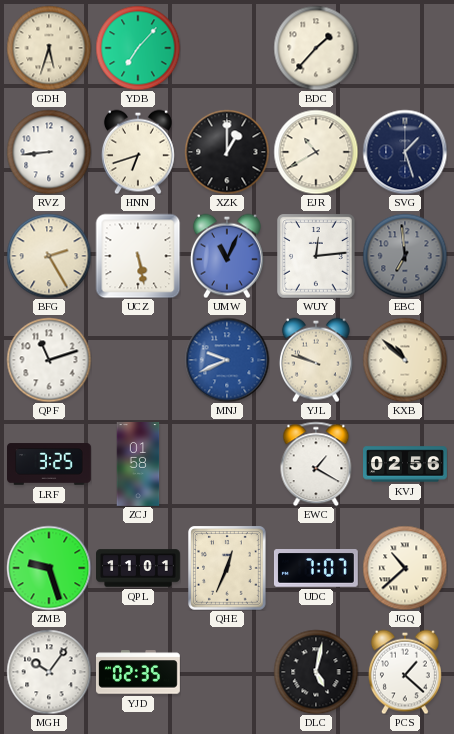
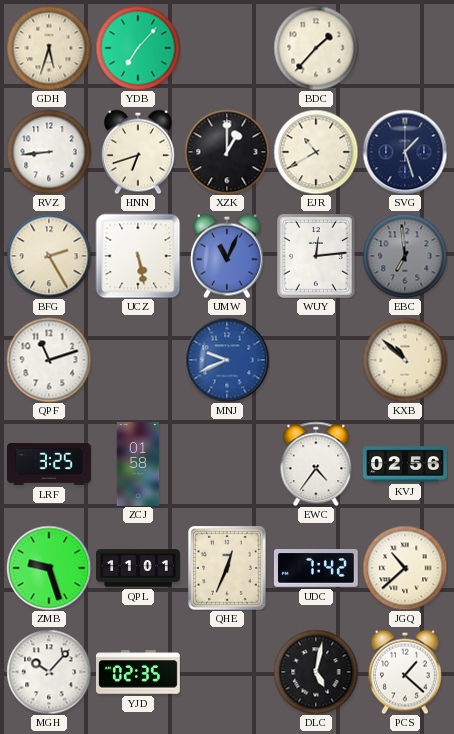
YJL: 9:48 -> none (316, 360)
EWC: 1:20 -> 4:36 (316, 464)
UDC: 7:07 -> 7:42 (316, 569)
MGH: 10:06 -> 10:07 (49, 672)
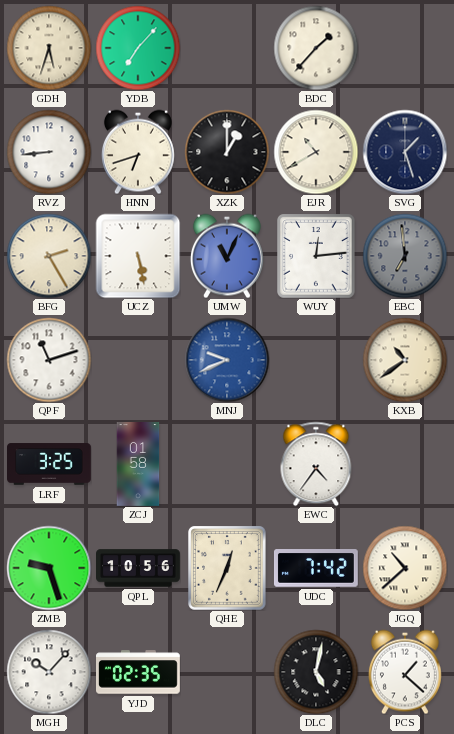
KXB: 10:52 -> 10:39 (405, 360)
KVJ: 02:56 -> none (406, 464)
QPL: 11:01 -> 10:56 (139, 568)
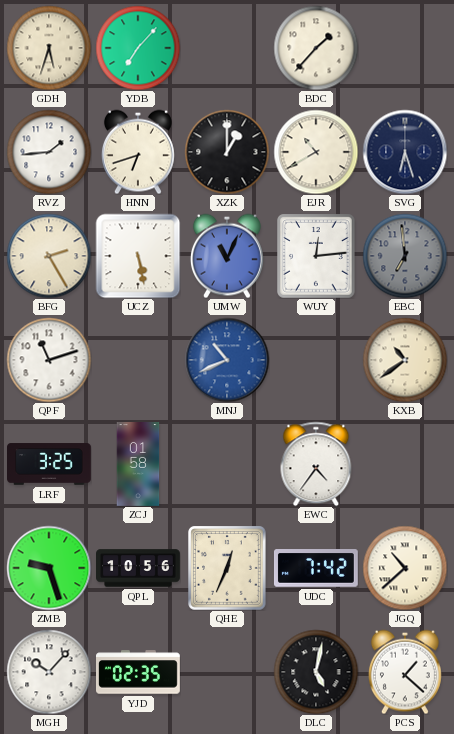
RVZ: 8:44 -> 1:44 (49, 152)
SVG: 1:27 -> 6:27 (405, 152)
MNJ: 9:41 -> 10:41 (227, 360)
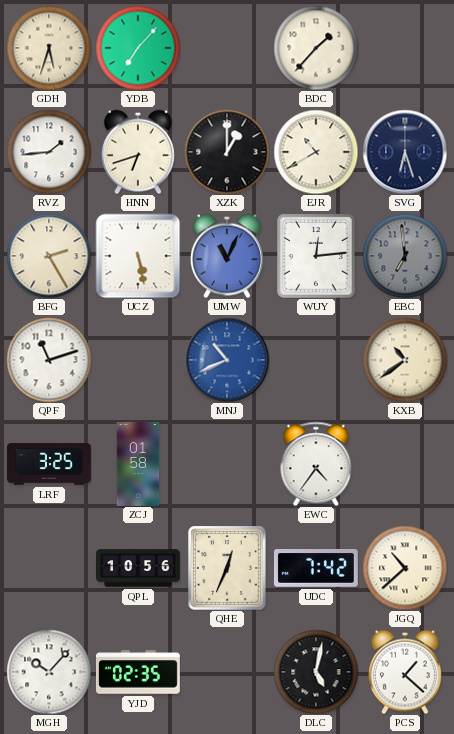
ZMB: 9:27 -> none (49, 568)
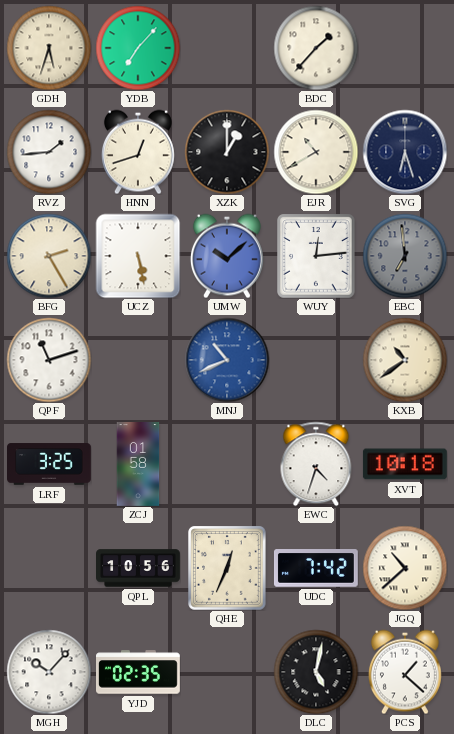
HNN: 6:42 -> 12:42 (138, 152)
UMW: 11:04 -> 10:08 (227, 256)
EWC: 4:36 -> 4:33 (316, 464)
XVT: none -> 10:18 (405, 464)
